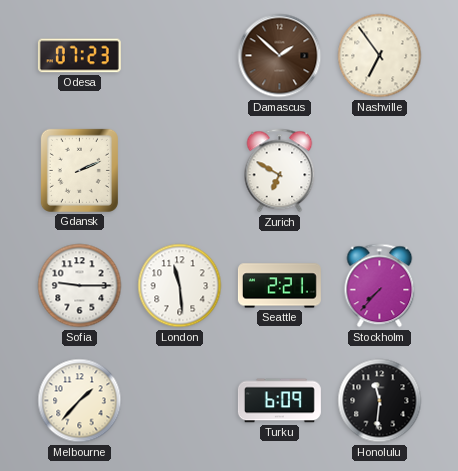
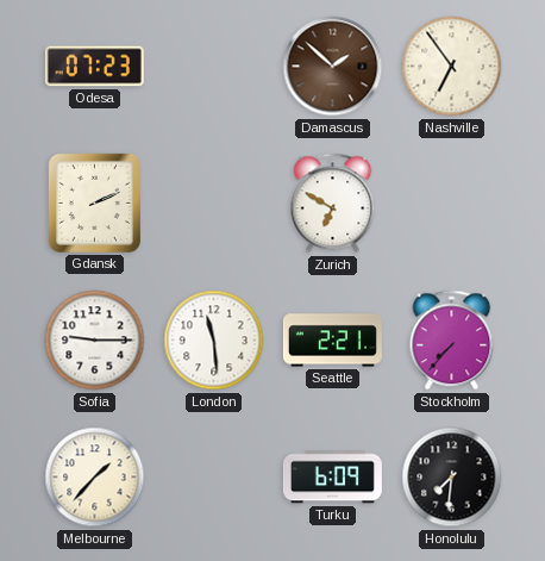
Honolulu: 11:31 -> 7:31 (452, 478)
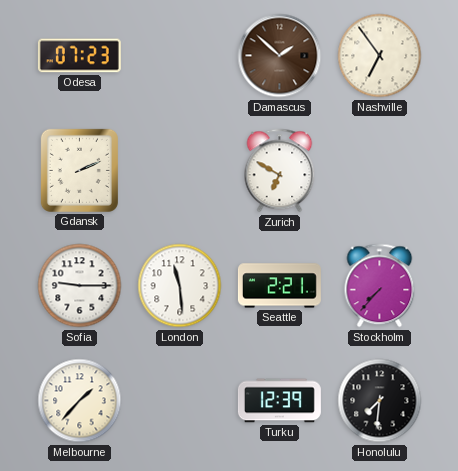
Turku: 6:09 -> 12:39 (279, 401)
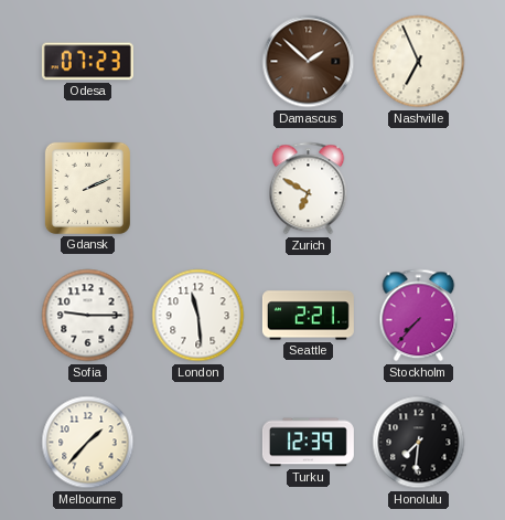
Nashville: 6:54 -> 6:56 (419, 62)
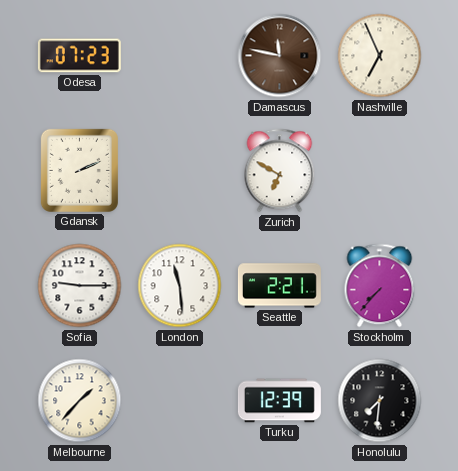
Damascus: 1:52 -> 11:47 (280, 56)
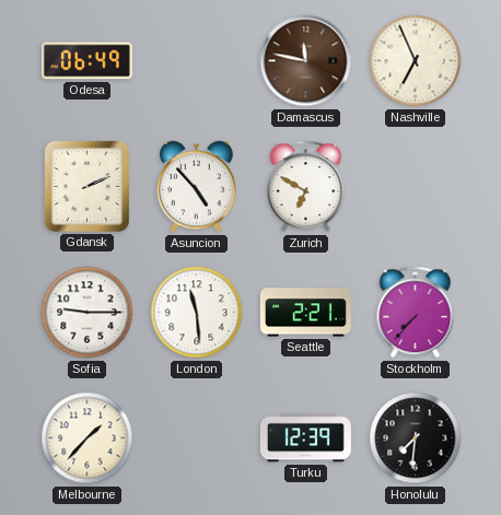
Odesa: 07:23 -> 06:49 (86, 61)
Asuncion: none -> 4:53 (197, 187)
